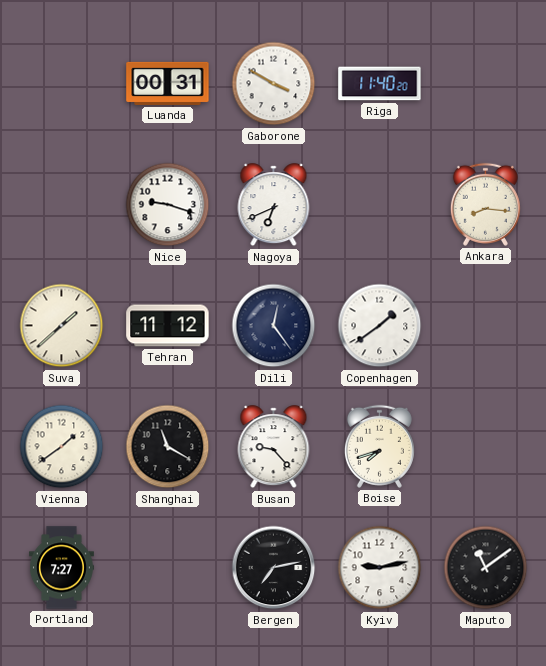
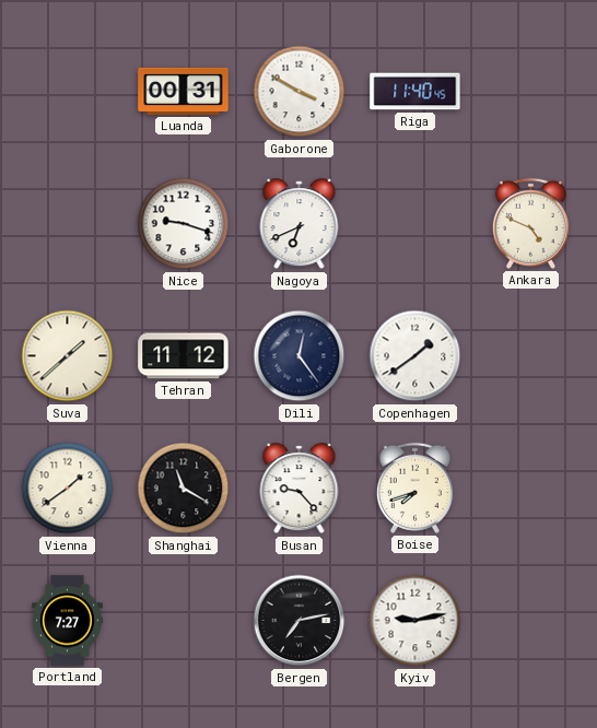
Riga: 11:40:20 -> 11:40:45 (415, 92)
Ankara: 8:16 -> 4:49 (530, 223)
Maputo: 11:09 -> none (486, 568)
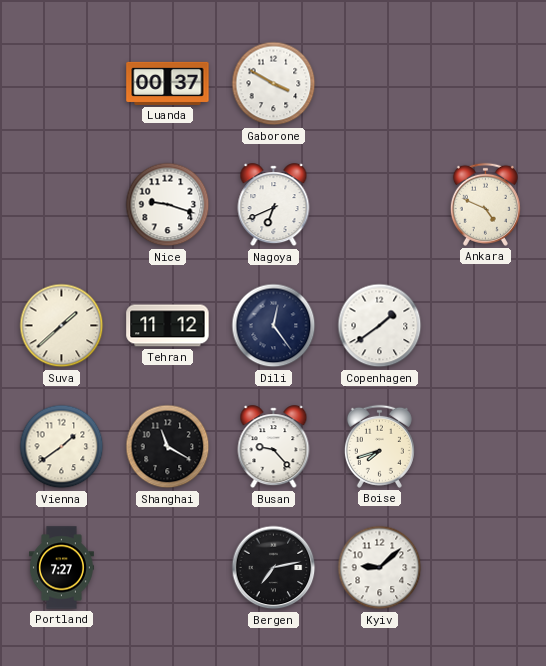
Luanda: 00:31 -> 00:37 (168, 83)
Riga: 11:40 -> none (415, 92)
Kyiv: 9:13 -> 9:08 (380, 568)
